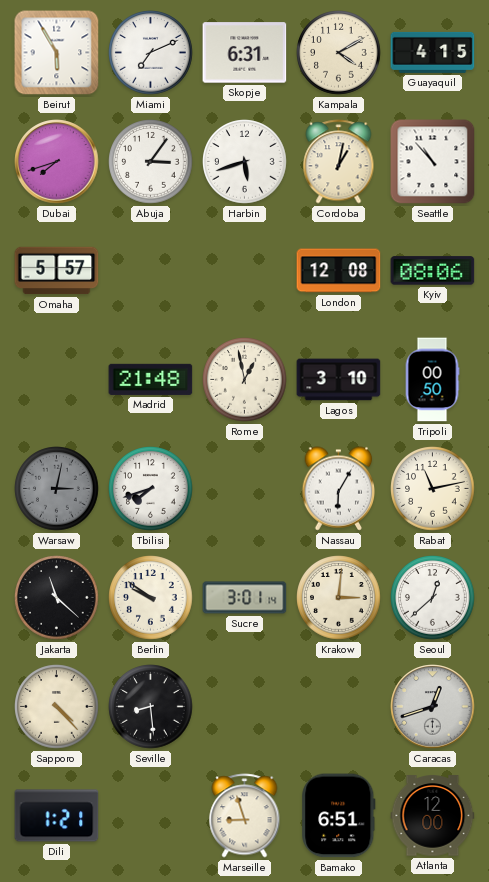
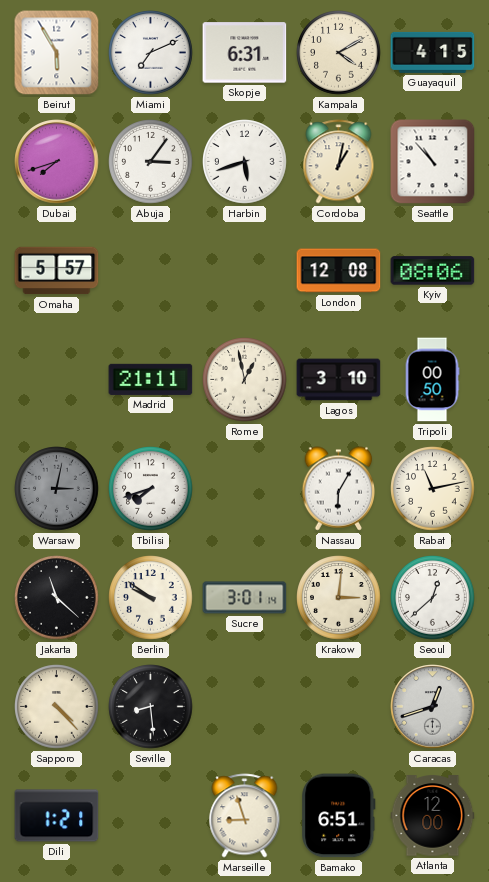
Madrid: 21:48 -> 21:11 (151, 379)
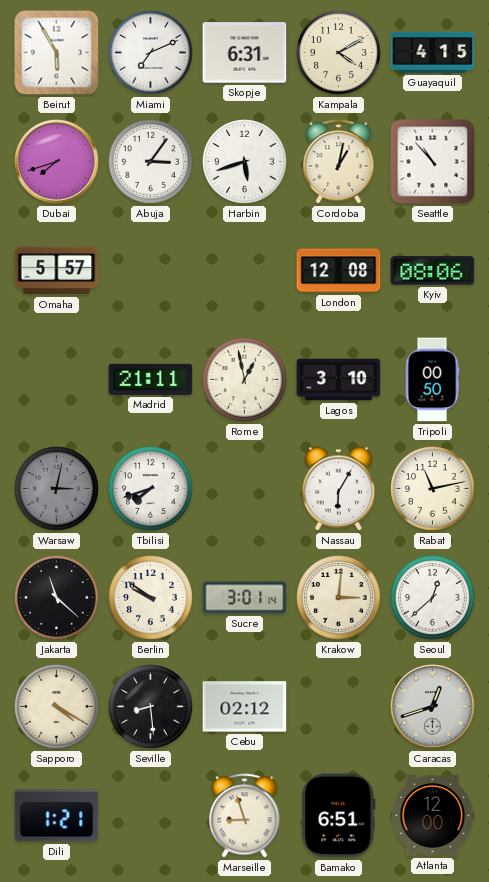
Sapporo: 4:23 -> 4:20 (57, 707)
Cebu: none -> 02:12 (245, 707)
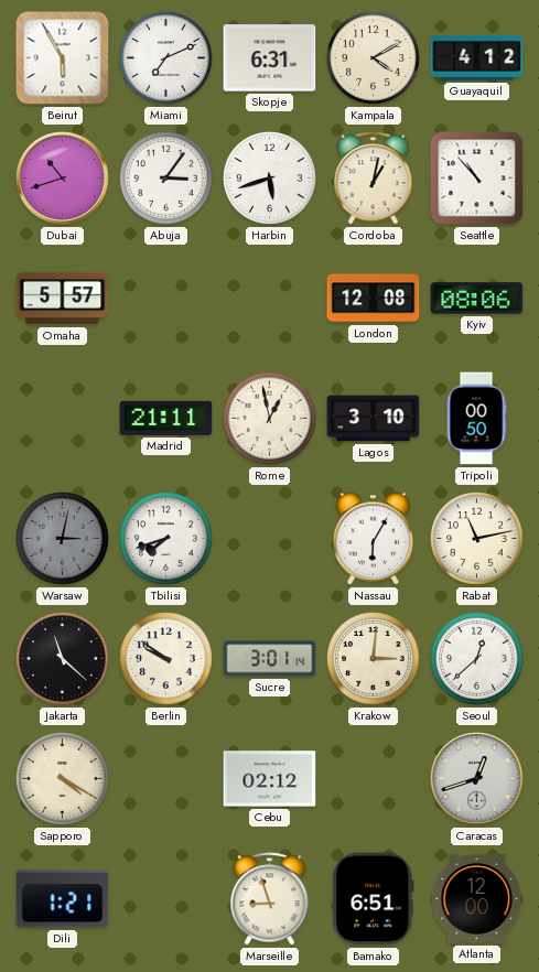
Guayaquil: 4:15 -> 4:12 (477, 57)
Dubai: 7:42 -> 10:42 (63, 179)
Seville: 8:29 -> none (151, 707)
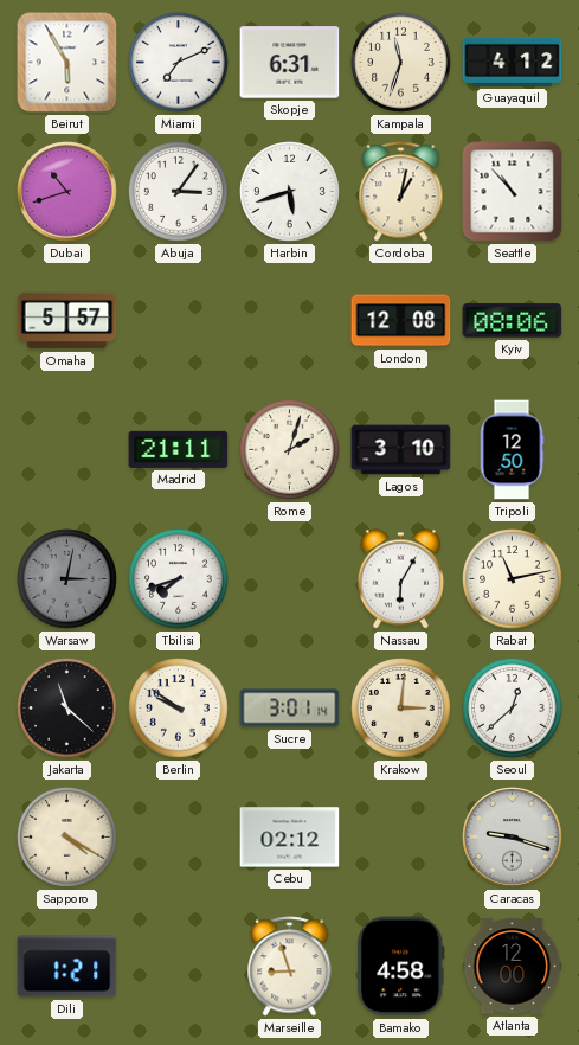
Kampala: 4:10 -> 11:33 (401, 63)
Rome: 12:58 -> 2:03 (290, 450)
Tripoli: 00:50 -> 12:50 (512, 450)
Caracas: 12:42 -> 9:18 (513, 838)
Bamako: 6:51 -> 4:58 (401, 967)
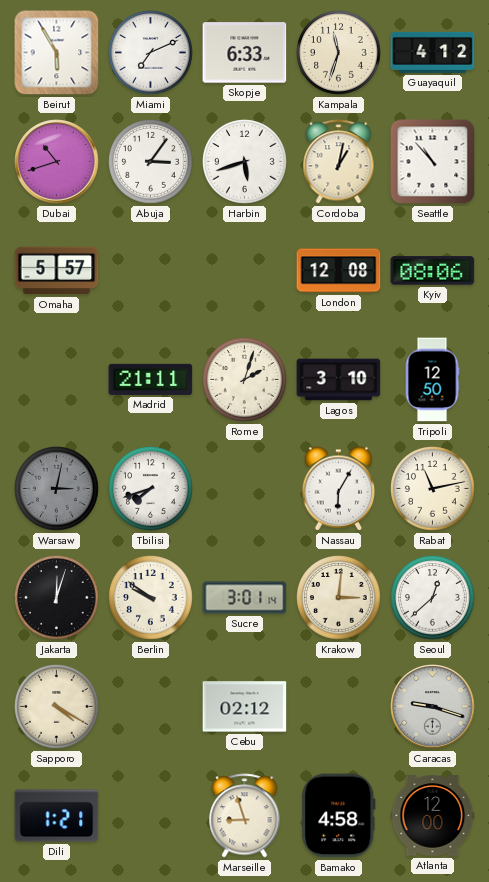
Skopje: 6:31 -> 6:33 (245, 53)
Jakarta: 11:22 -> 12:03 (57, 598)
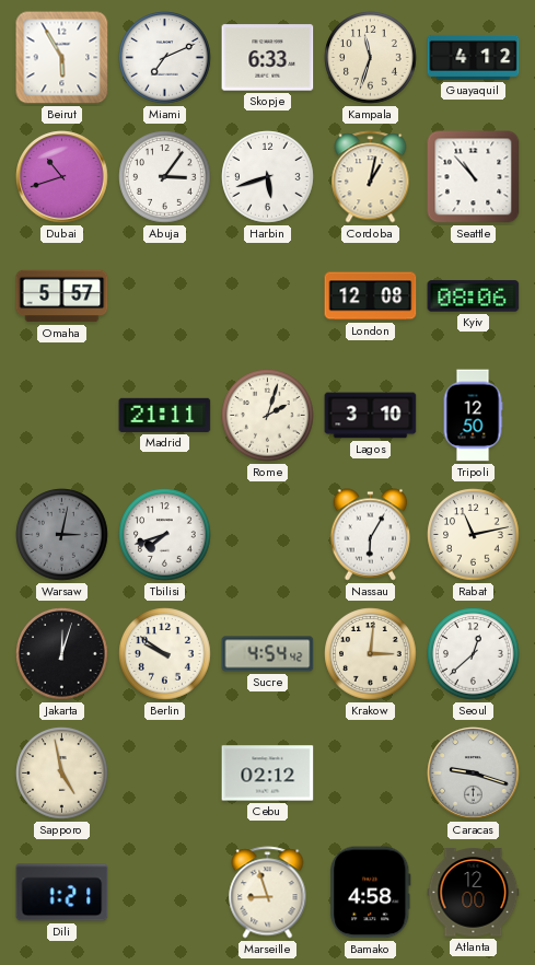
Sucre: 3:01 -> 4:54 (268, 654)
Sapporo: 4:20 -> 4:58 (62, 774)
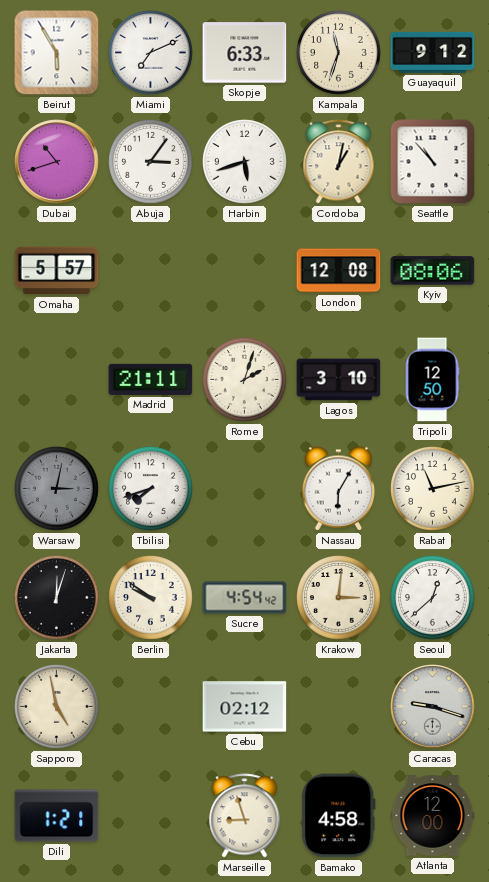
Guayaquil: 4:12 -> 9:12 (433, 52)
